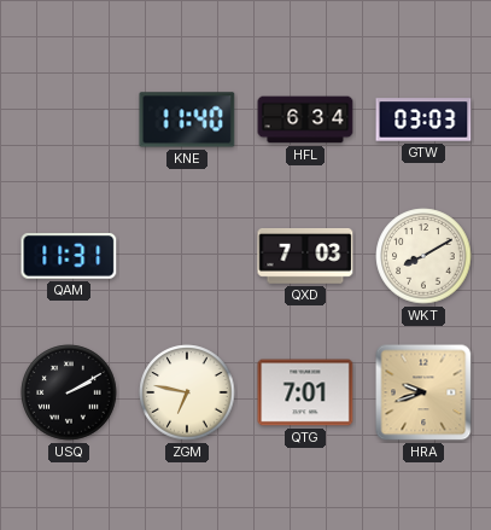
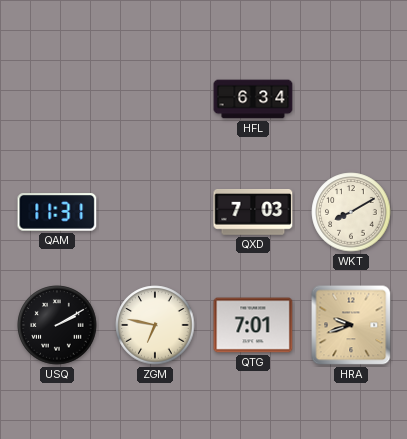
KNE: 11:40 -> none (187, 120)
GTW: 03:03 -> none (423, 120)
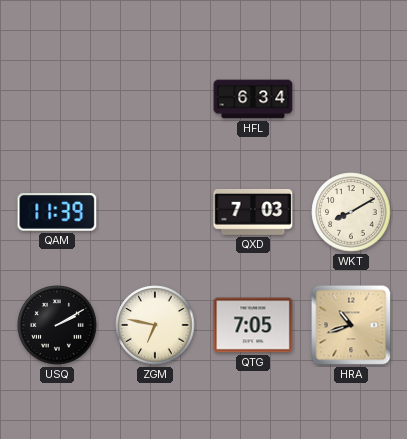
QAM: 11:31 -> 11:39 (57, 212)
QTG: 7:01 -> 7:05 (253, 325)
HRA: 9:42 -> 10:42 (351, 325)
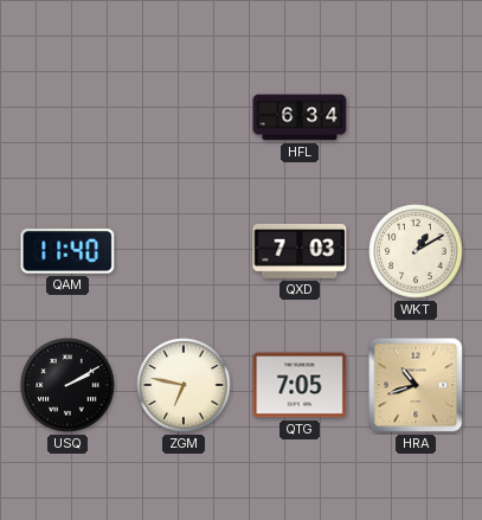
QAM: 11:39 -> 11:40 (68, 251)
WKT: 8:10 -> 1:10 (416, 251)
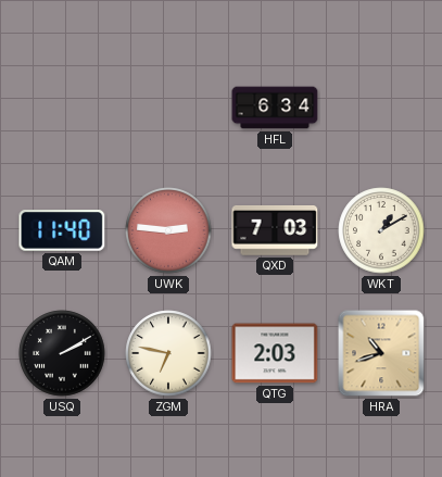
UWK: none -> 2:46 (168, 230)
QTG: 7:05 -> 2:03 (275, 353)
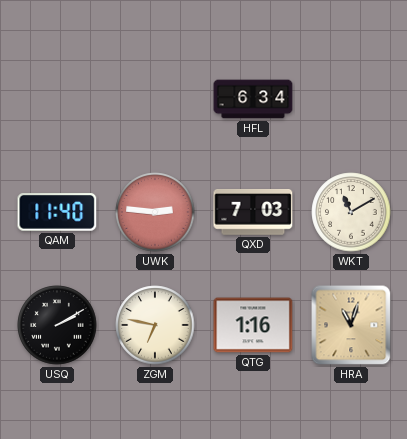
WKT: 1:10 -> 11:10 (351, 212)
QTG: 2:03 -> 1:16 (253, 325)
HRA: 10:42 -> 11:03 (351, 325)
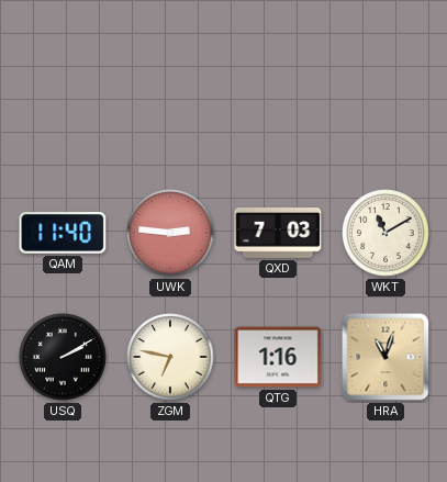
HFL: 6:34 -> none (253, 99)
